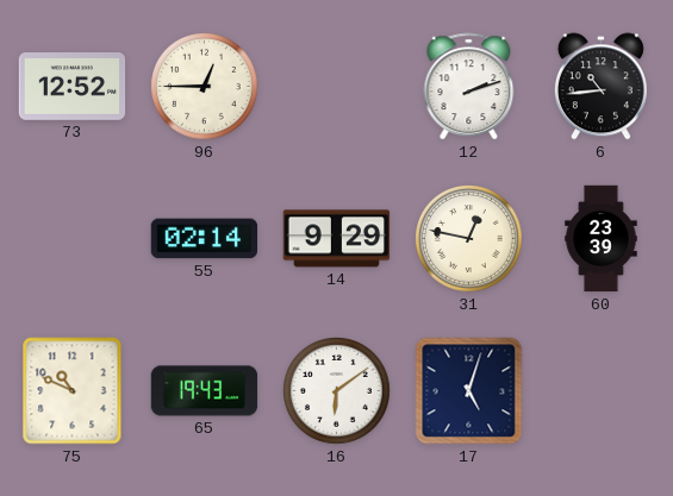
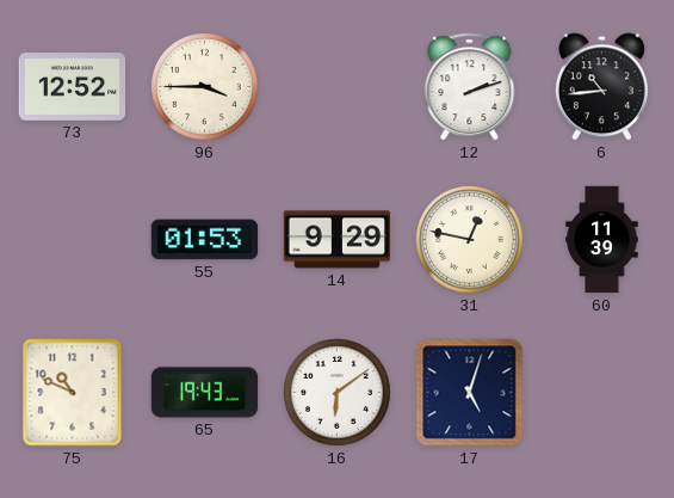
96: 12:45 -> 3:45 (205, 87)
55: 02:14 -> 01:53 (205, 240)
60: 23:39 -> 11:39 (602, 240)
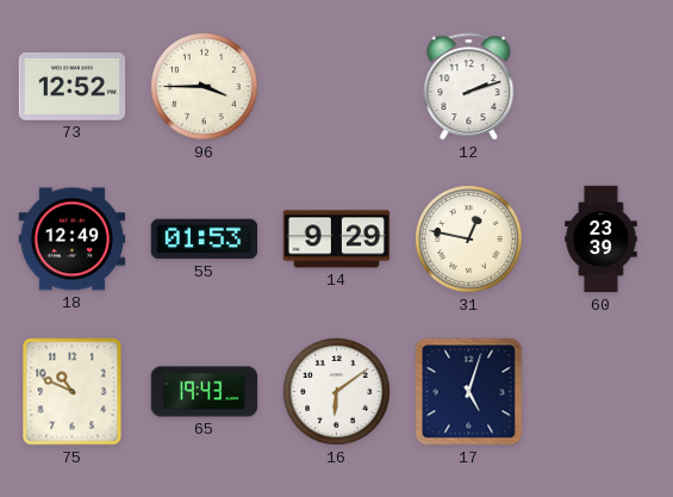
6: 10:44 -> none (601, 87)
18: none -> 12:49 (73, 240)
60: 11:39 -> 23:39 (602, 240)
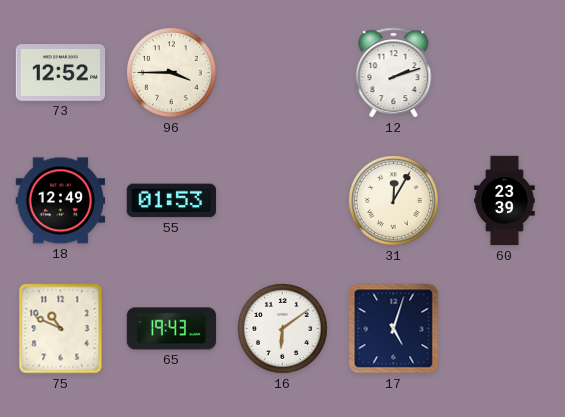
14: 9:29 -> none (337, 240)
31: 12:47 -> 12:05 (394, 201)
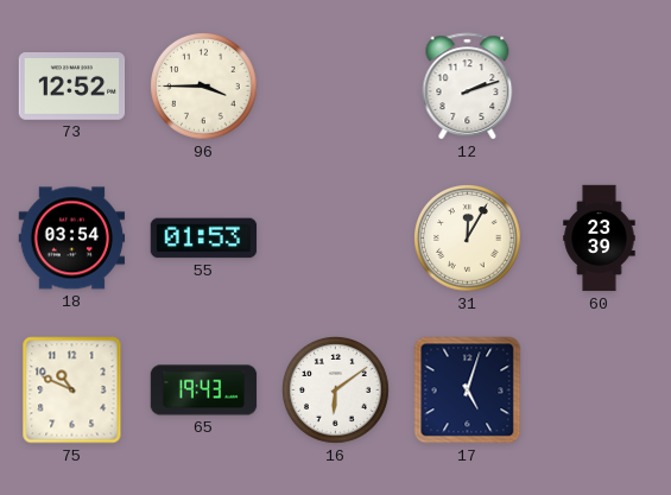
18: 12:49 -> 03:54 (72, 239)
